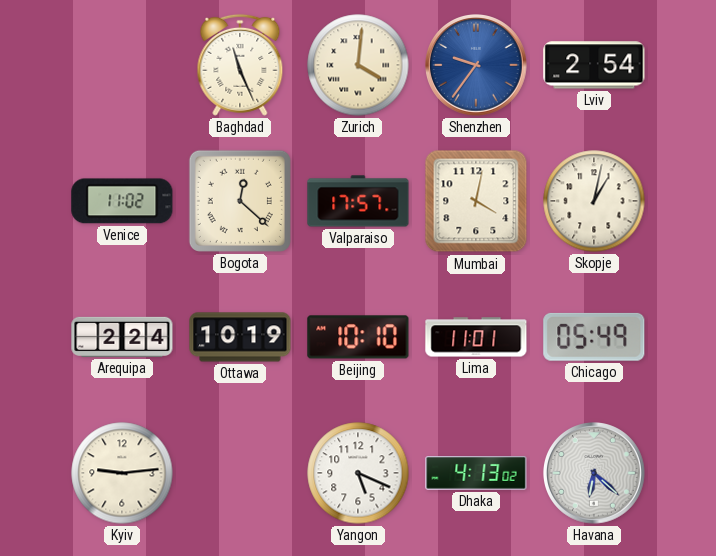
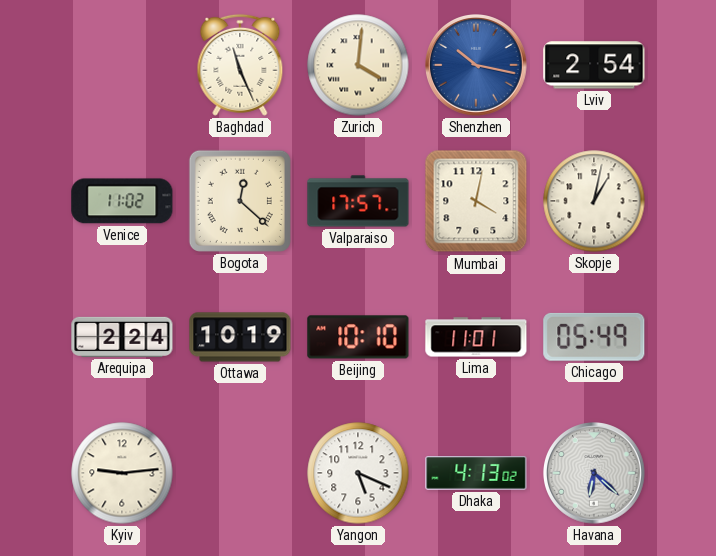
Shenzhen: 9:36 -> 10:17 (477, 66)
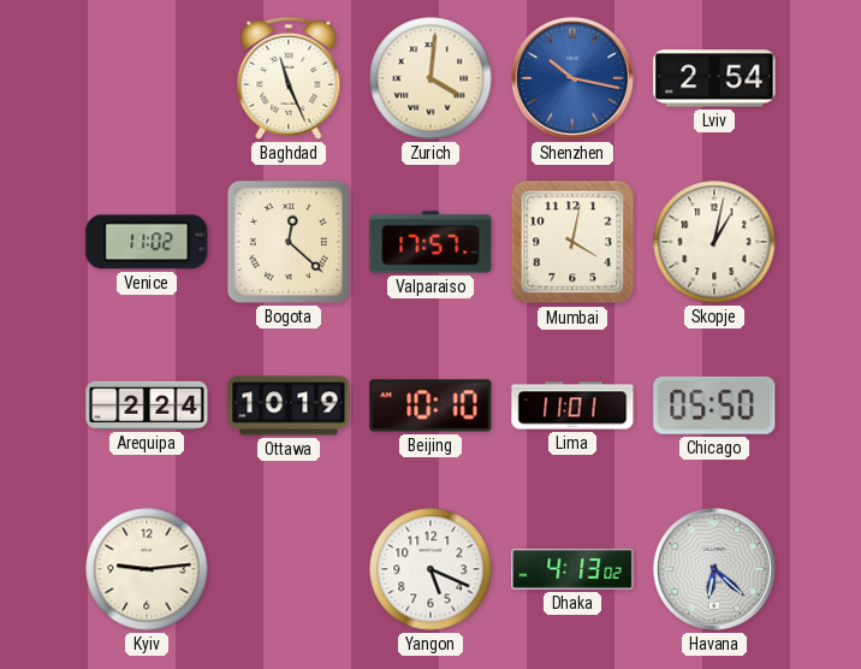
Chicago: 05:49 -> 05:50 (714, 405)
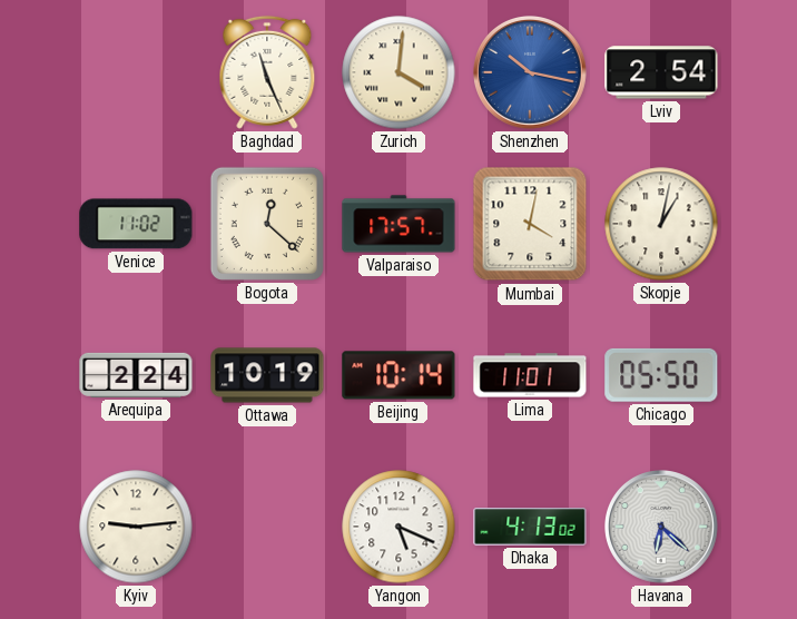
Beijing: 10:10 -> 10:14 (398, 375)
